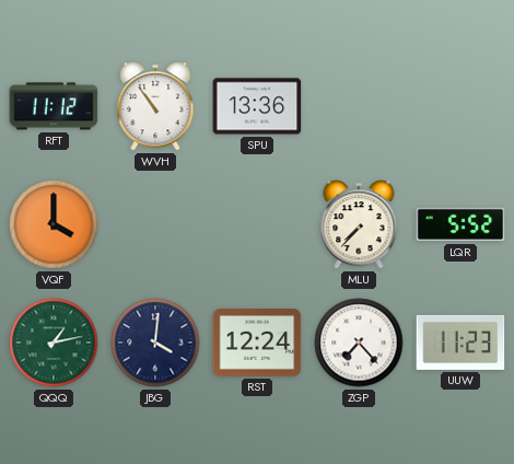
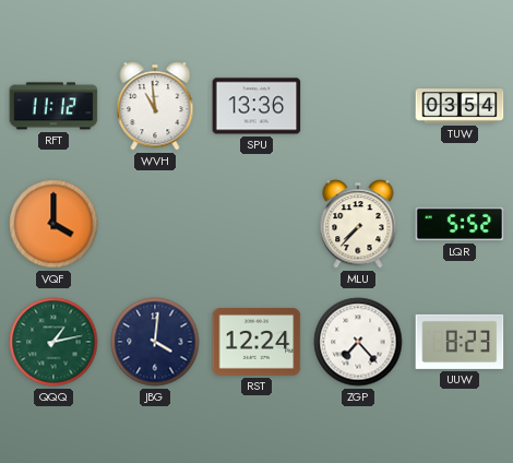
WVH: 10:54 -> 10:59 (155, 106)
TUW: none -> 03:54 (460, 106)
UUW: 11:23 -> 8:23 (460, 342)
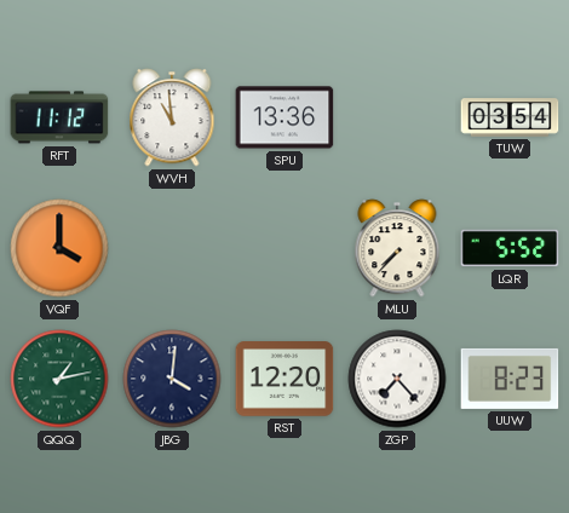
RST: 12:24 -> 12:20 (284, 379)
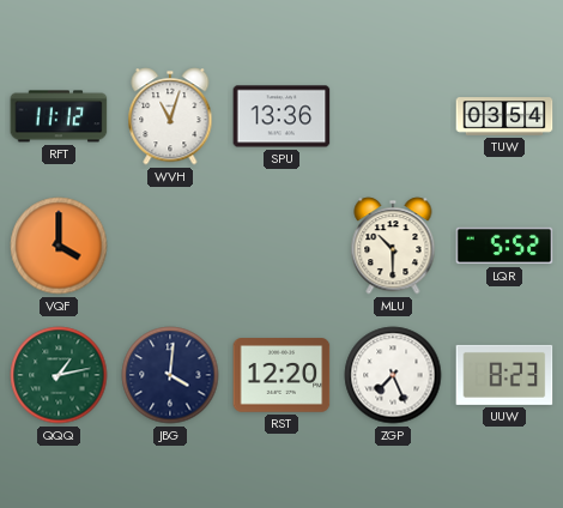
WVH: 10:59 -> 11:03 (170, 116)
MLU: 7:37 -> 10:30 (393, 246)
ZGP: 7:23 -> 7:26 (393, 375)
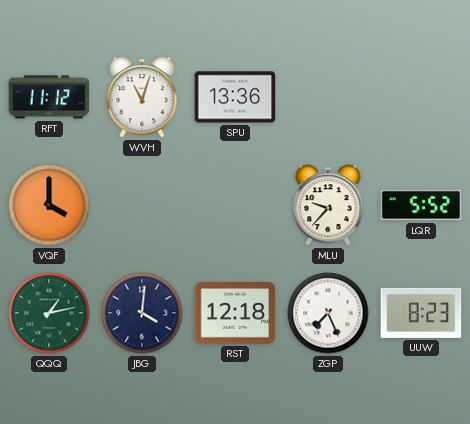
TUW: 03:54 -> none (504, 116)
MLU: 10:30 -> 9:37 (328, 205)
RST: 12:20 -> 12:18 (235, 313)
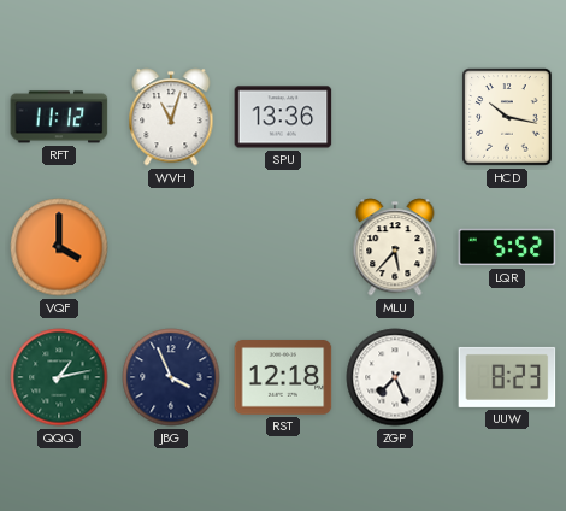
HCD: none -> 10:17 (507, 117)
MLU: 9:37 -> 5:37 (395, 247)
JBG: 4:01 -> 3:56 (171, 377)
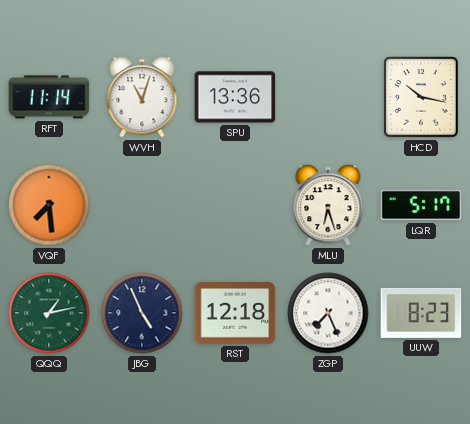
RFT: 11:12 -> 11:14 (49, 97)
VQF: 4:00 -> 7:29 (49, 205)
MLU: 5:37 -> 6:27 (328, 205)
LQR: 5:52 -> 5:17 (421, 205)
JBG: 3:56 -> 4:56 (142, 313)
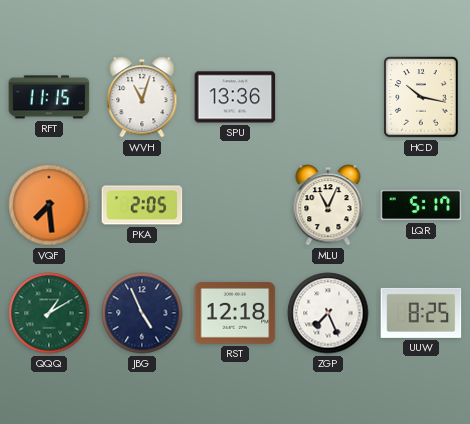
RFT: 11:14 -> 11:15 (49, 97)
PKA: none -> 2:05 (142, 205)
MLU: 6:27 -> 11:04 (328, 205)
QQQ: 1:13 -> 1:10 (49, 313)
UUW: 8:23 -> 8:25 (421, 313)
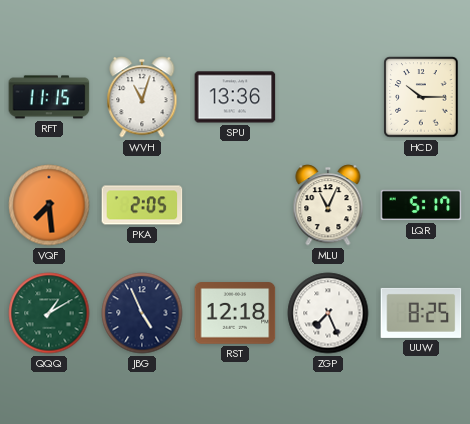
HCD: 10:17 -> 10:15 (421, 97)
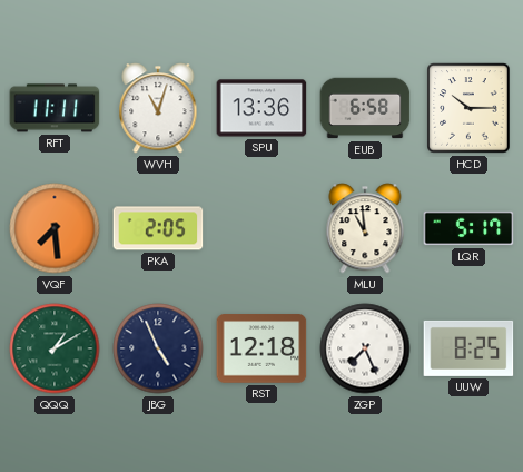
RFT: 11:15 -> 11:11 (55, 108)
EUB: none -> 6:58 (365, 108)
MLU: 11:04 -> 10:59 (365, 228)
